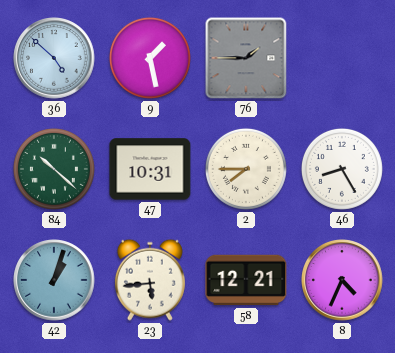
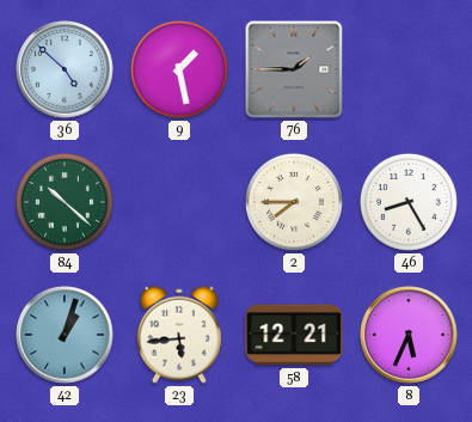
47: 10:31 -> none (150, 169)
8: 4:34 -> 5:34 (409, 335)
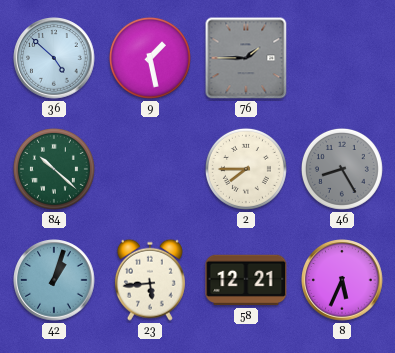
46 dial: white -> grey (342, 169)
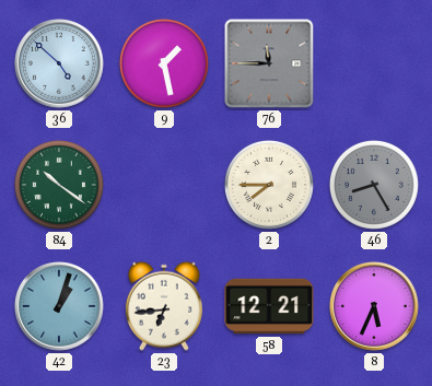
76: 1:45 -> 11:45 (269, 63)
84: 10:22 -> 10:21 (59, 185)
23: 5:44 -> 6:44 (164, 306)
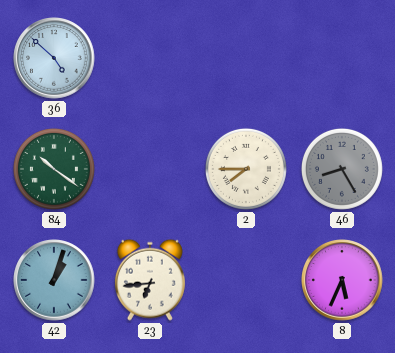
9: 1:28 -> none (164, 63)
76: 11:45 -> none (269, 63)
58: 12:21 -> none (269, 306)
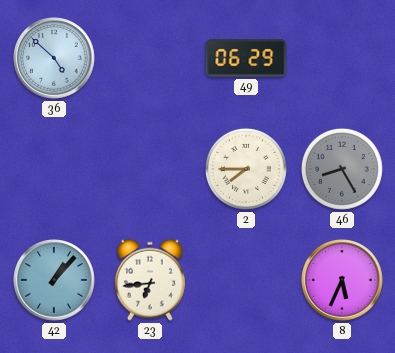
49: none -> 06:29 (246, 59)
84: 10:21 -> none (54, 169)
42: 1:03 -> 1:07 (54, 280)
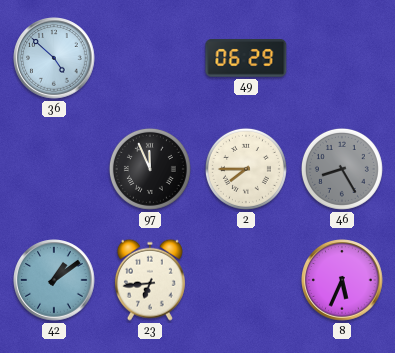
97: none -> 11:56 (150, 169)
42: 1:07 -> 1:09 (54, 280)
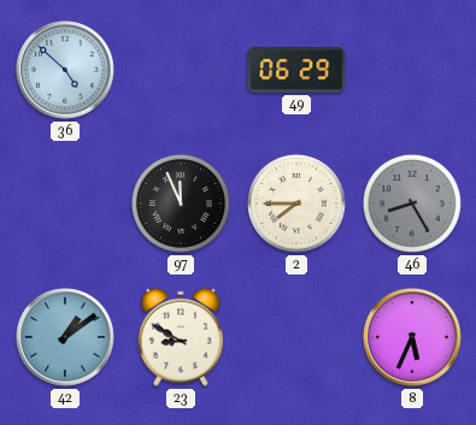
23: 6:44 -> 8:50 (181, 337)
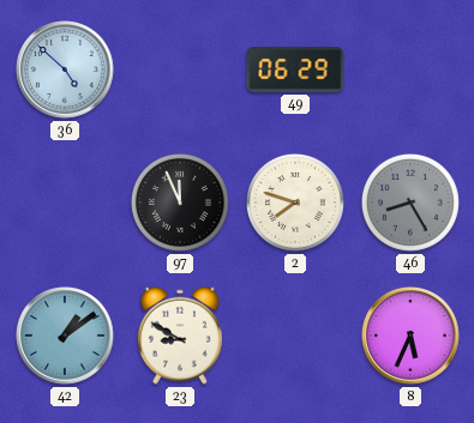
2: 7:45 -> 7:48 (295, 203)
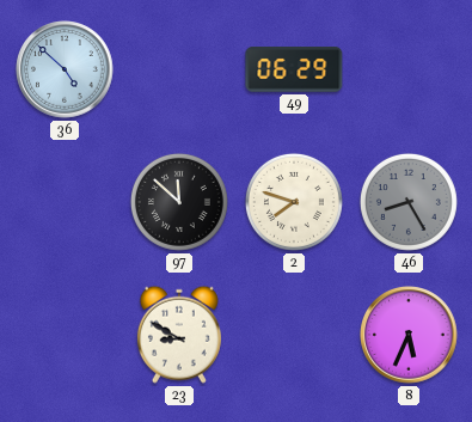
97: 11:56 -> 11:52 (179, 202)
42: 1:09 -> none (65, 336)
